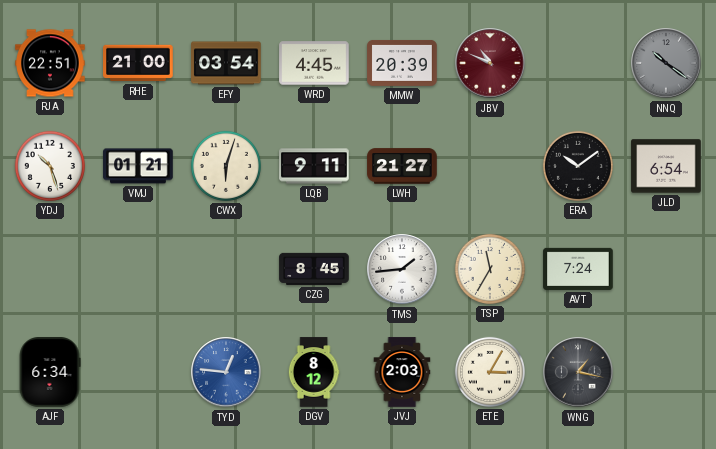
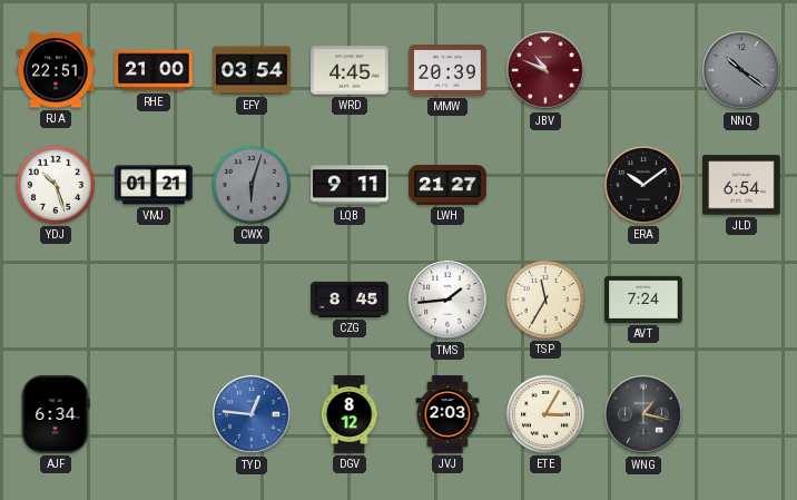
CWX dial: cream -> grey (252, 185)
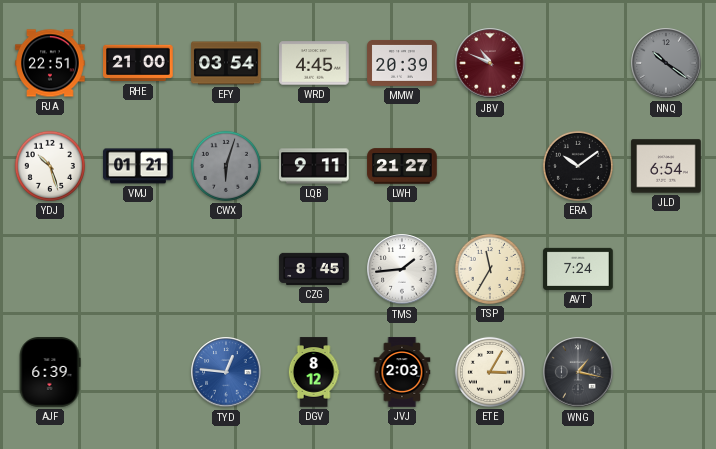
AJF: 6:34 -> 6:39 (50, 372)
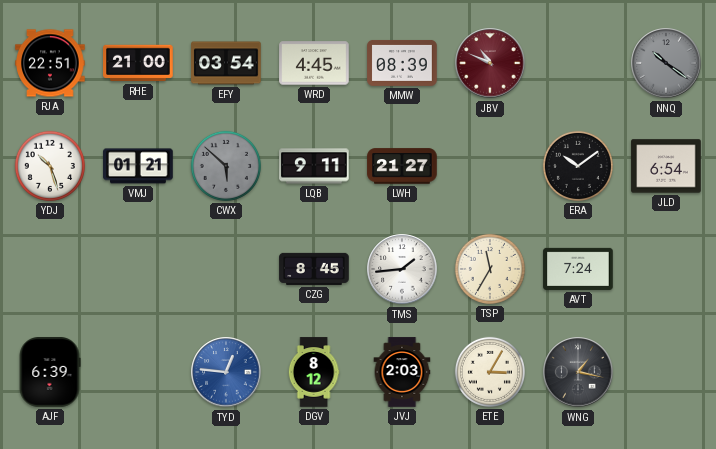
MMW: 20:39 -> 08:39 (402, 63)
CWX: 6:03 -> 5:52 (226, 166)
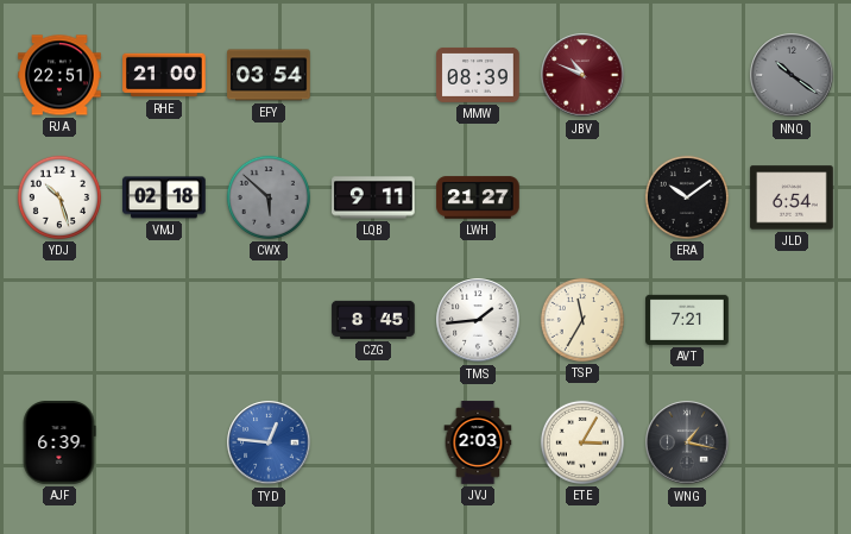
WRD: 4:45 -> none (314, 63)
VMJ: 01:21 -> 02:18 (164, 197)
AVT: 7:24 -> 7:21 (687, 320)
DGV: 8:12 -> none (314, 372)
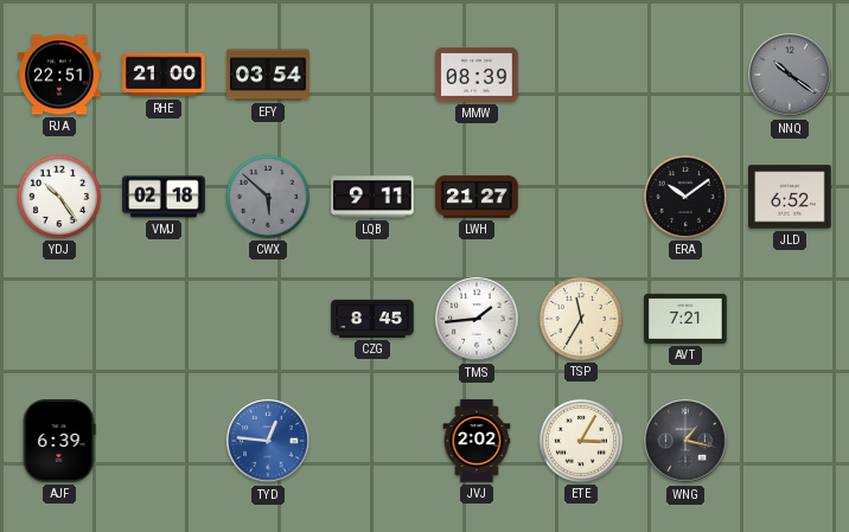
JBV: 10:49 -> none (582, 75)
YDJ: 10:27 -> 10:24 (59, 197)
JLD: 6:54 -> 6:52 (790, 197)
JVJ: 2:03 -> 2:02 (477, 441)
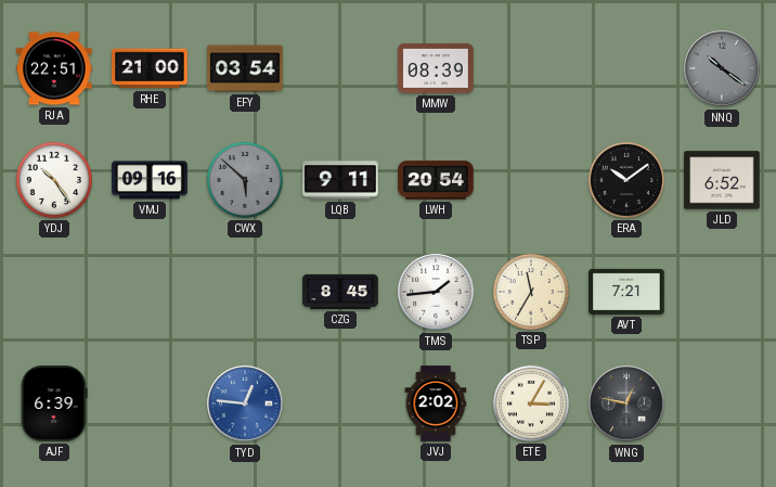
VMJ: 02:18 -> 09:16 (150, 180)
LWH: 21:27 -> 20:54 (436, 180)
WNG: 1:17 -> 12:47 (626, 403)
